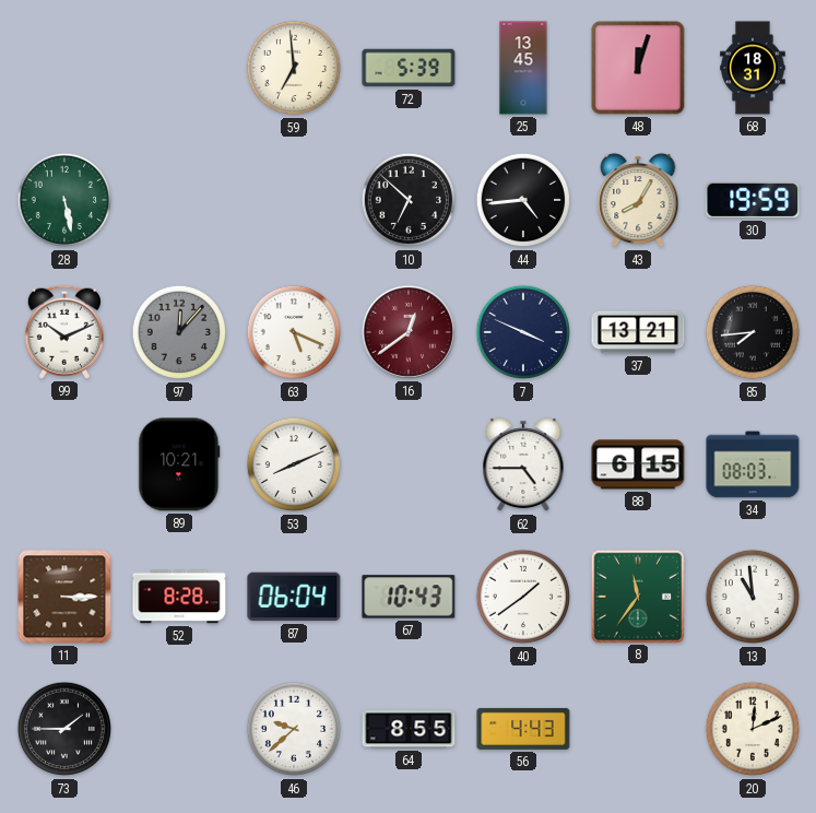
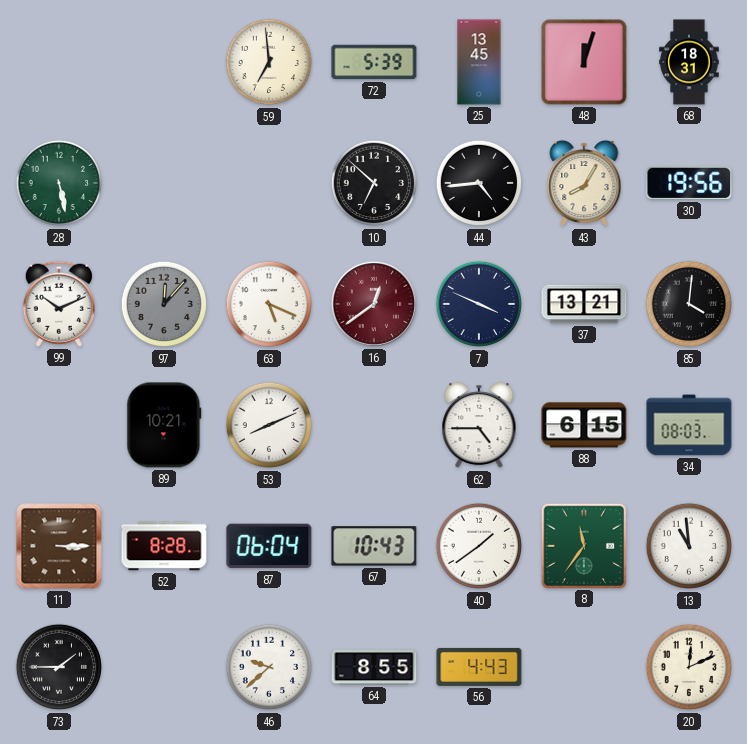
30: 19:59 -> 19:56 (689, 183)
85: 7:44 -> 4:01 (689, 304)
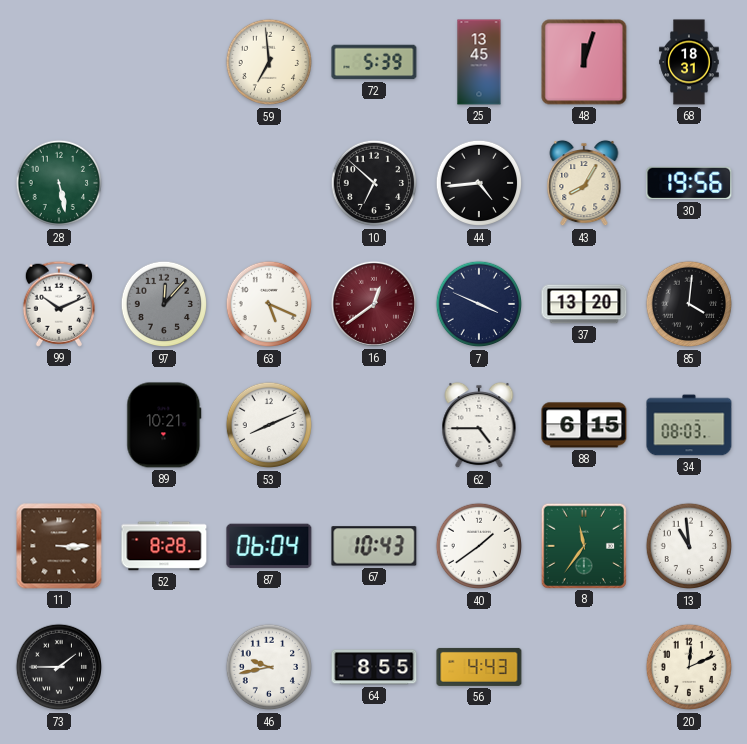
37: 13:21 -> 13:20 (584, 304)
46: 9:38 -> 9:43 (269, 667)
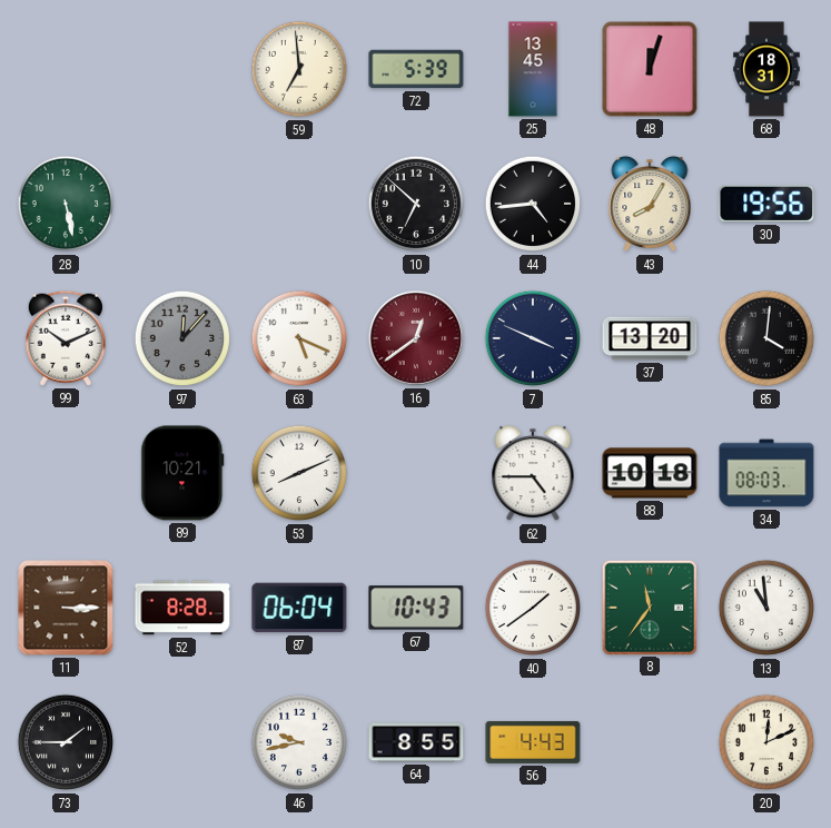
88: 6:15 -> 10:18 (650, 473)
